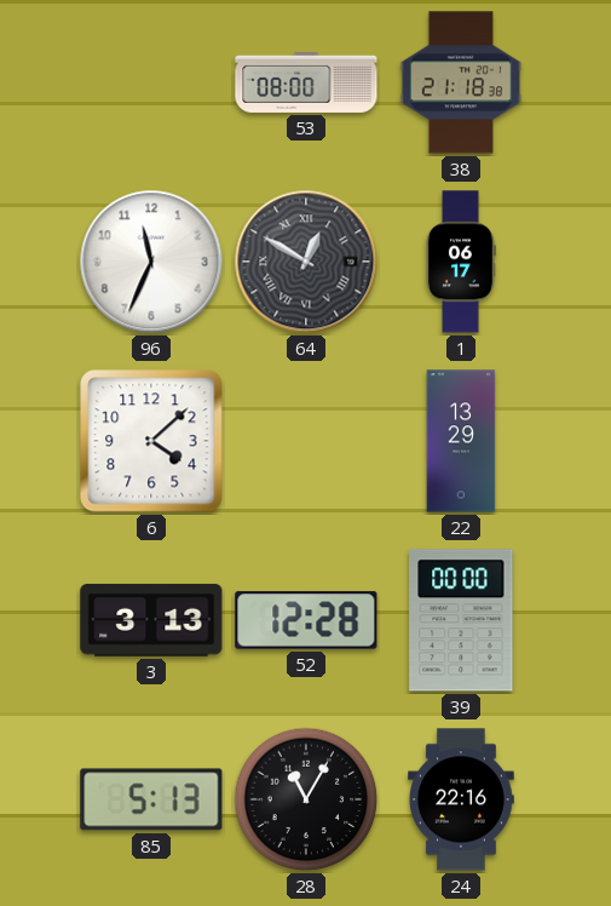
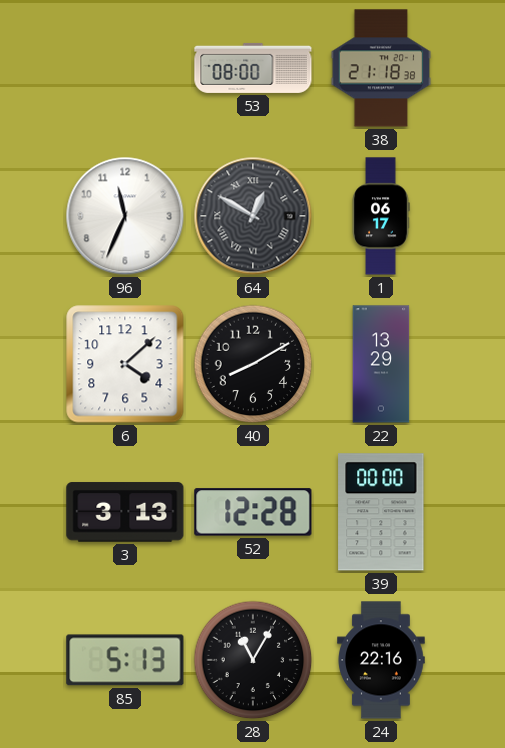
40: none -> 8:10 (253, 364)
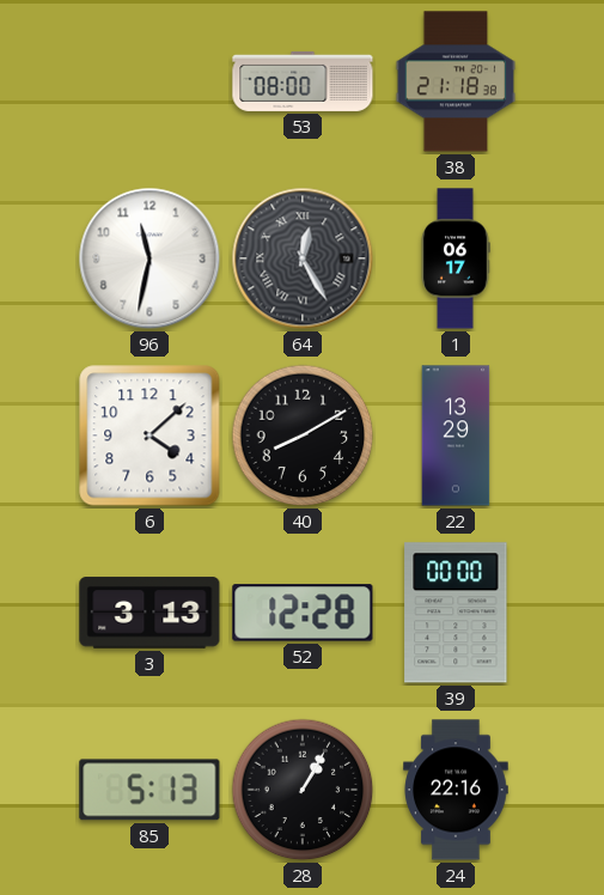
96: 11:34 -> 11:32 (150, 258)
64: 12:50 -> 12:25 (303, 258)
28: 11:05 -> 1:05 (303, 790)
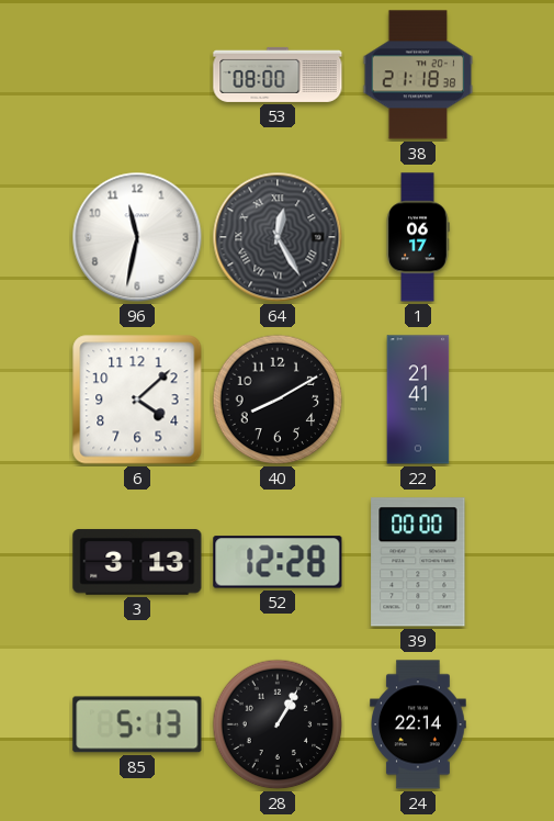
22: 13:29 -> 21:41 (418, 400)
24: 22:16 -> 22:14 (418, 724)
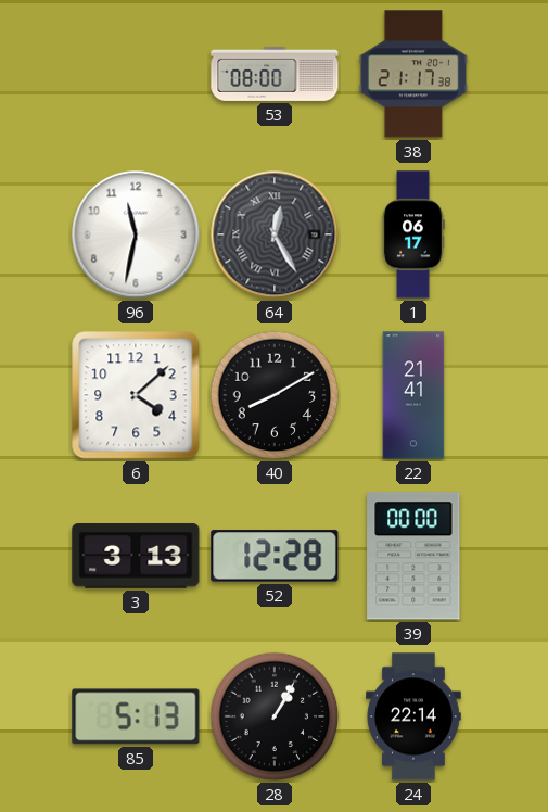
38: 21:18 -> 21:17 (413, 74)
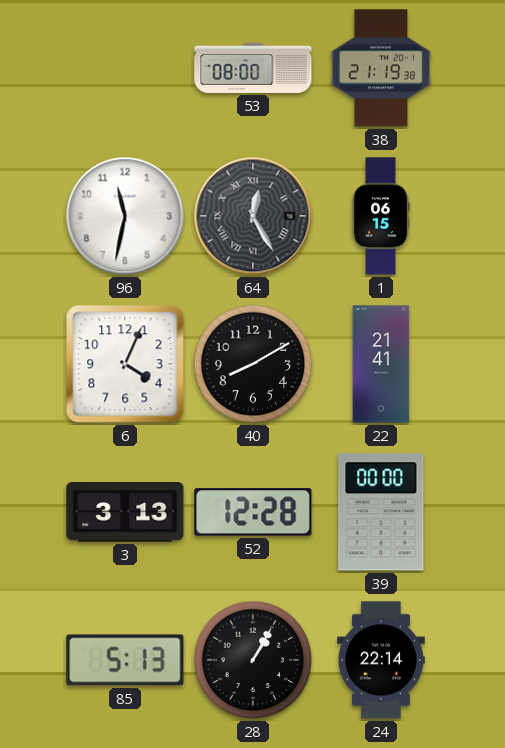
38: 21:17 -> 21:19 (381, 68)
1: 06:17 -> 06:15 (381, 216)
6: 4:08 -> 4:04 (125, 364)
